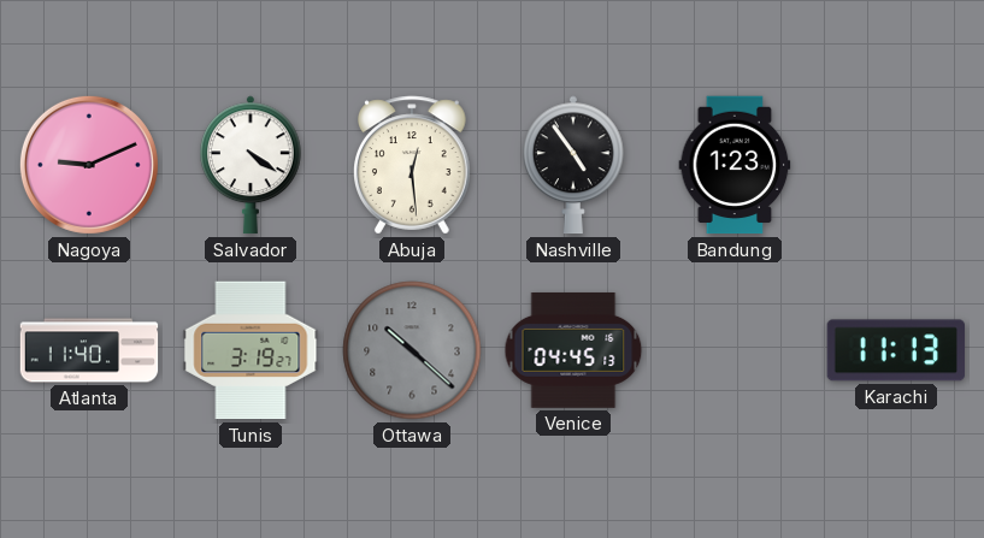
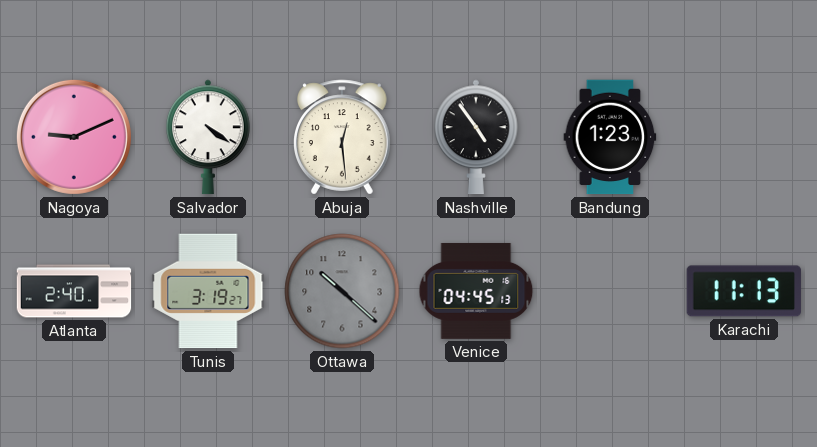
Atlanta: 11:40 -> 2:40 (74, 291)
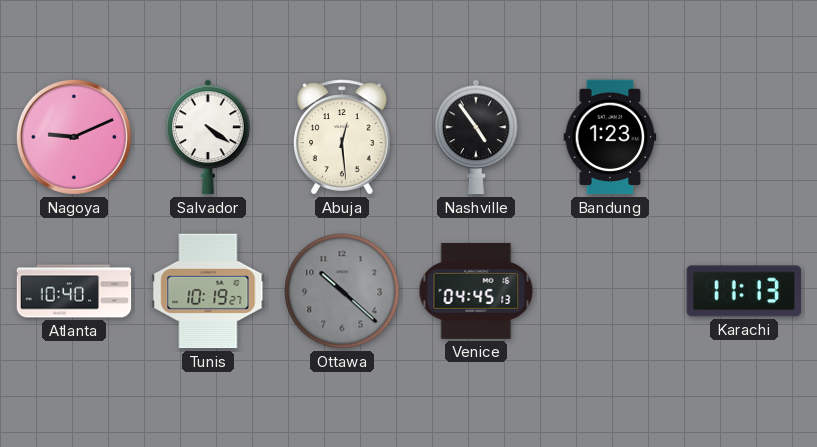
Atlanta: 2:40 -> 10:40 (74, 291)
Tunis: 3:19 -> 10:19 (208, 291)
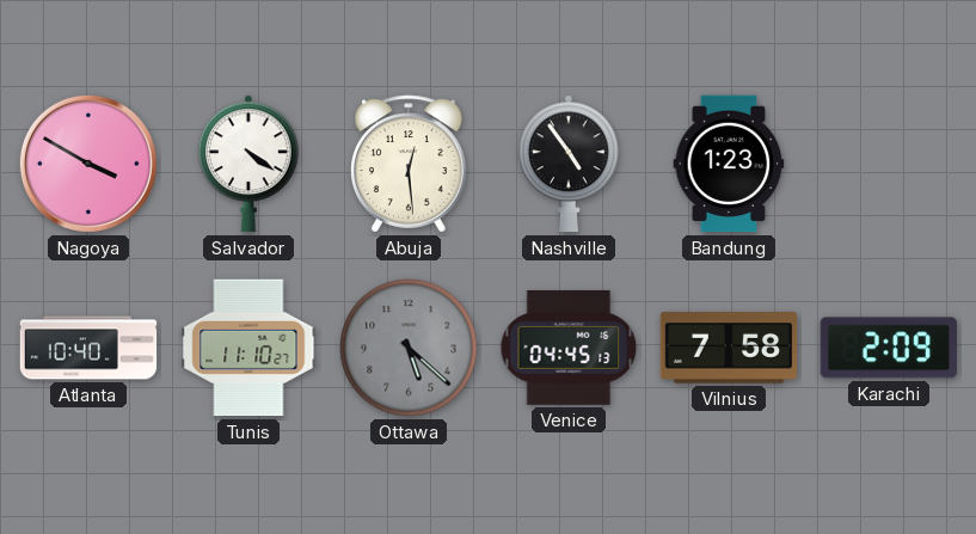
Nagoya: 9:11 -> 3:50 (88, 164)
Tunis: 10:19 -> 11:10 (248, 348)
Ottawa: 10:22 -> 5:22 (409, 348)
Vilnius: none -> 7:58 (729, 348)
Karachi: 11:13 -> 2:09 (889, 348)
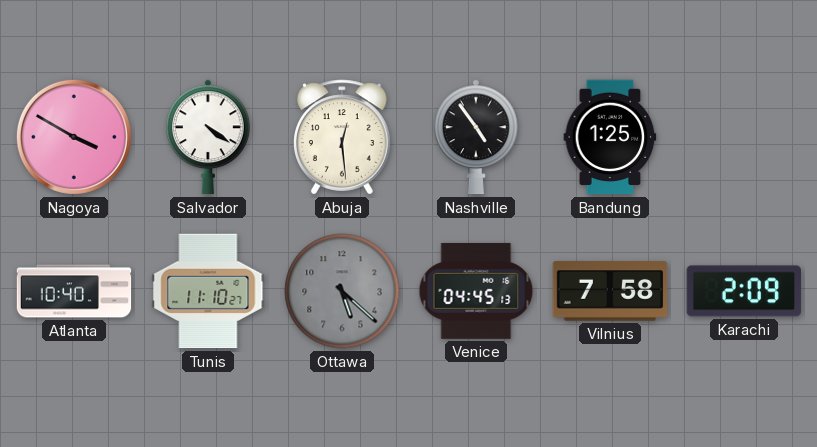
Bandung: 1:23 -> 1:25 (610, 137)
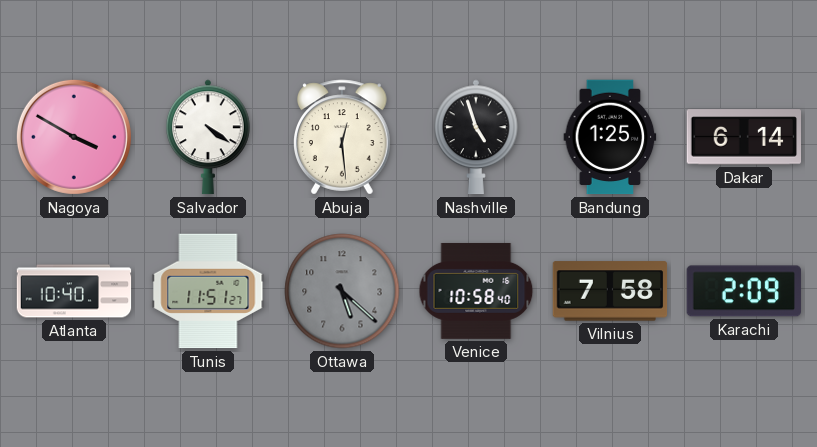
Nashville: 4:54 -> 4:57 (477, 137)
Dakar: none -> 6:14 (744, 137)
Tunis: 11:10 -> 11:51 (208, 291)
Venice: 04:45 -> 10:58 (476, 291)
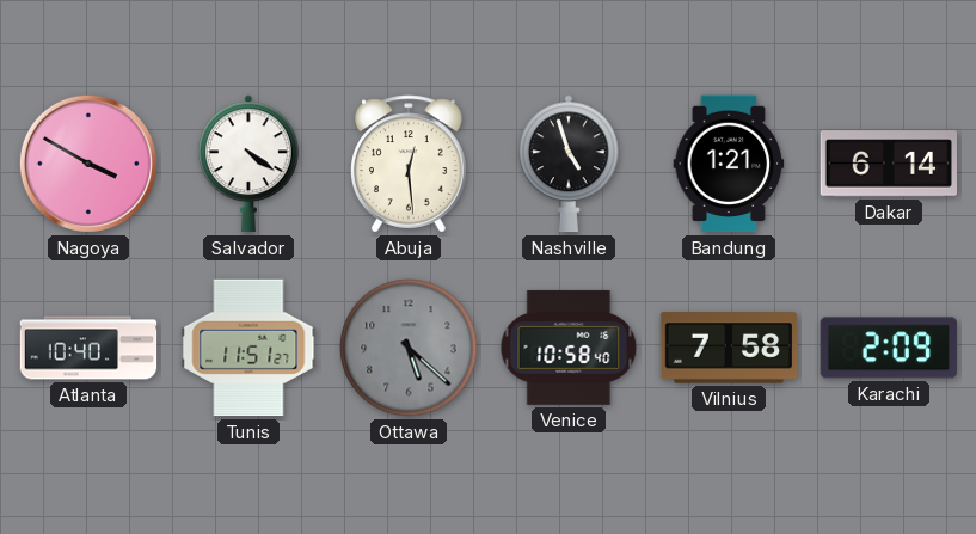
Bandung: 1:25 -> 1:21 (729, 164)
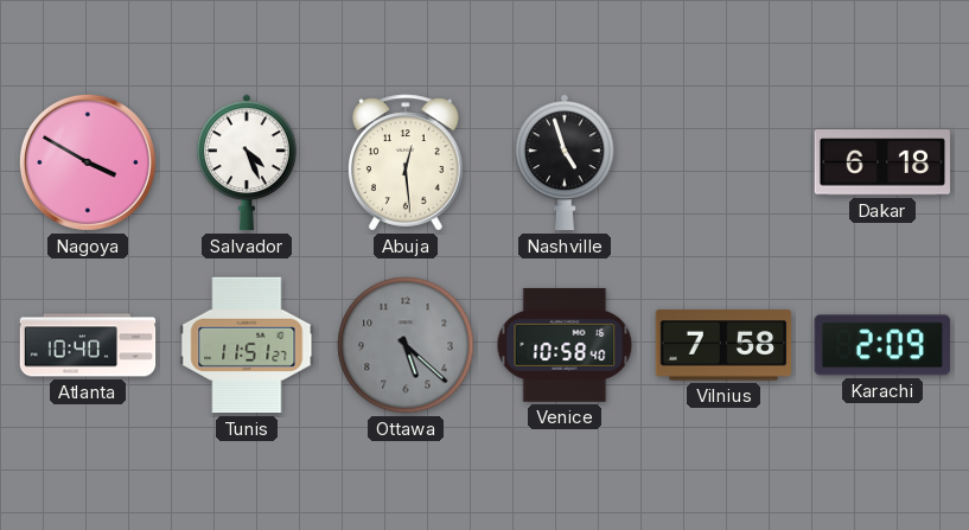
Salvador: 4:21 -> 4:26 (248, 162)
Bandung: 1:21 -> none (729, 164)
Dakar: 6:14 -> 6:18 (882, 162)
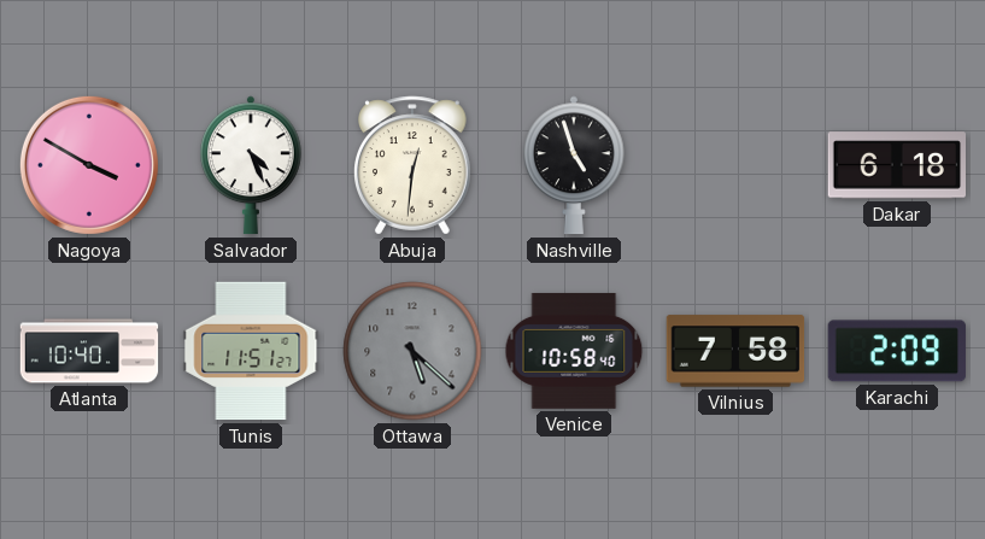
Abuja: 12:29 -> 12:31 (414, 165)
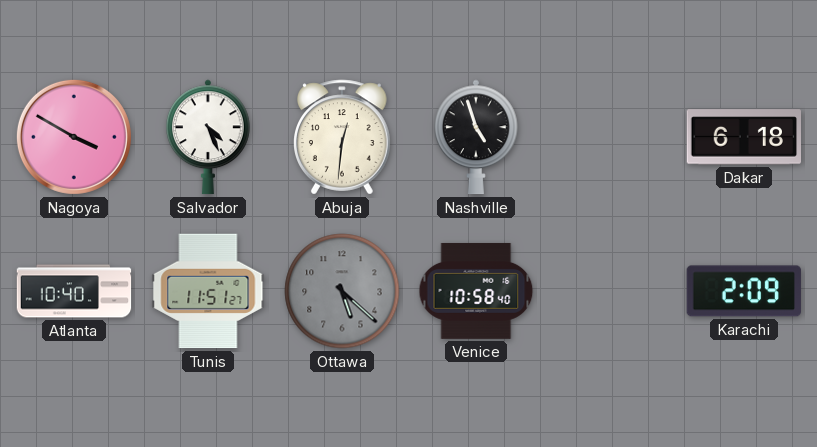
Vilnius: 7:58 -> none (735, 351)
